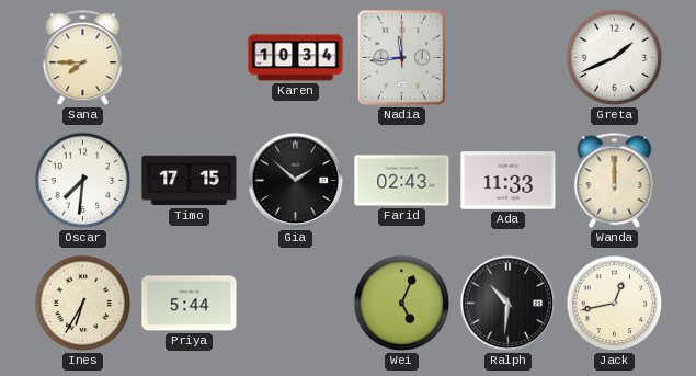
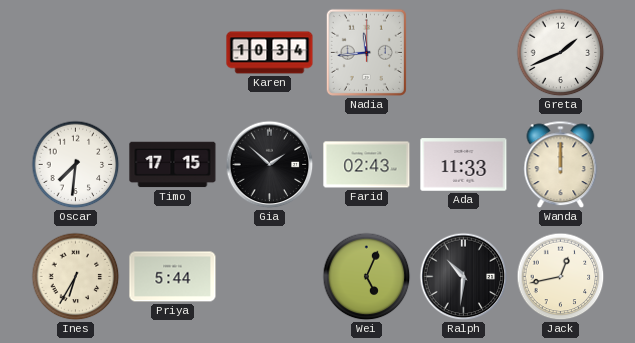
Sana: 7:45 -> none (83, 58)
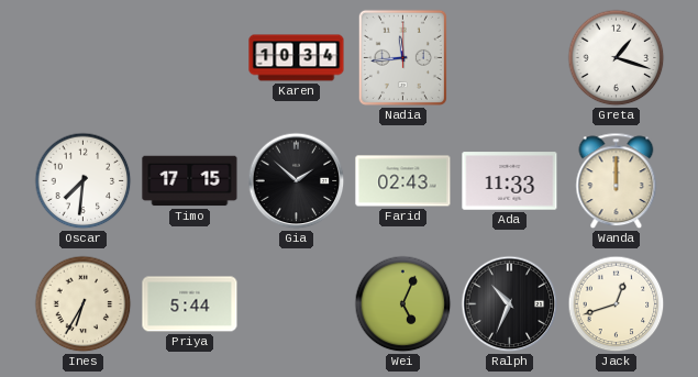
Greta: 1:41 -> 1:18 (617, 58)
Ralph: 10:31 -> 10:34 (510, 304)
Jack: 12:43 -> 12:42 (617, 304)
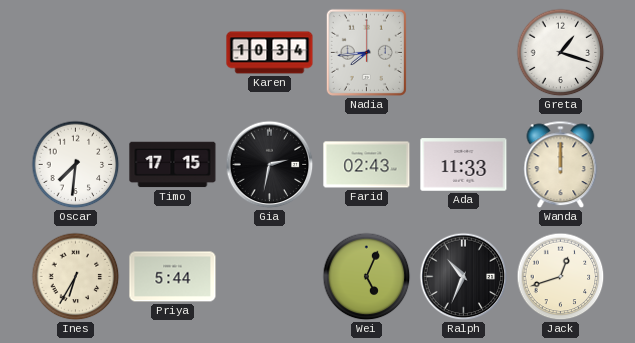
Nadia: 11:44 -> 7:44 (366, 52)
Gia: 1:52 -> 2:32 (270, 165)
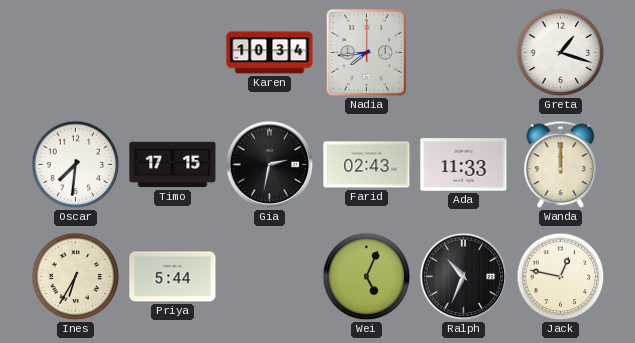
Jack: 12:42 -> 12:47 (561, 277)
